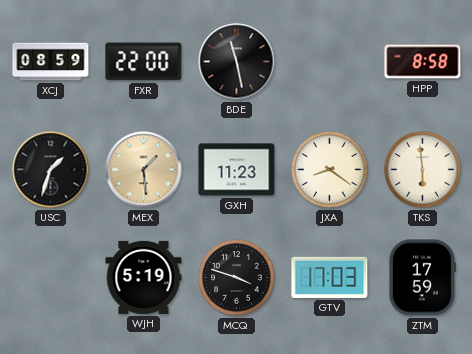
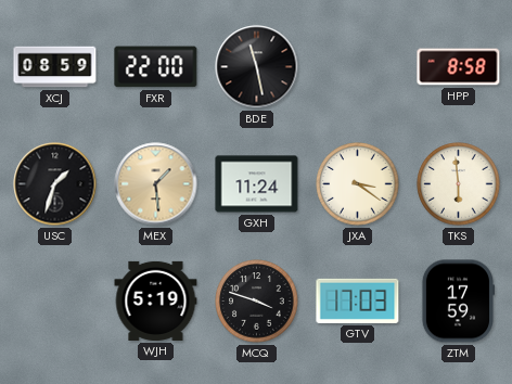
GXH: 11:23 -> 11:24 (257, 184)
JXA: 8:21 -> 3:21 (358, 184)
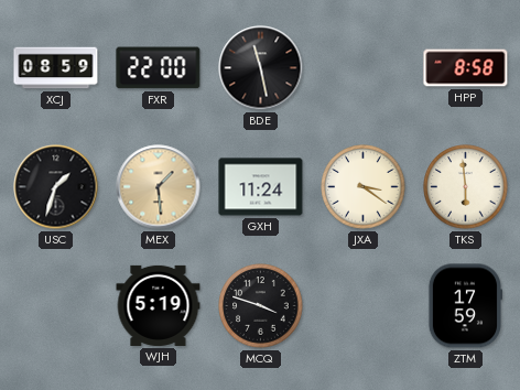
GTV: 17:03 -> none (358, 300)
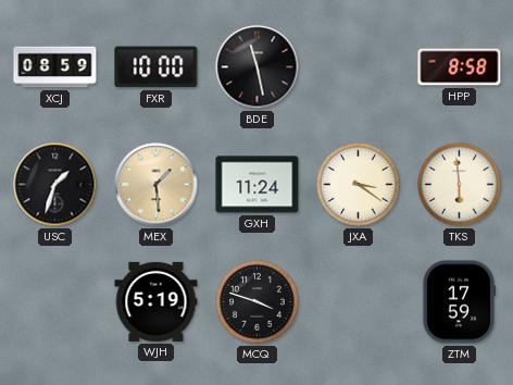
FXR: 22:00 -> 10:00 (157, 67)
